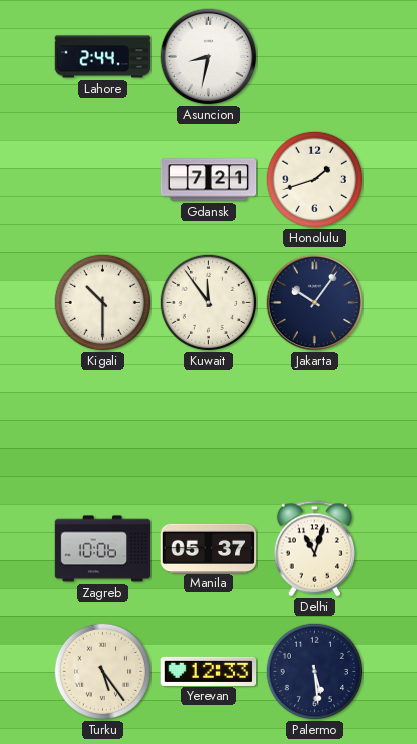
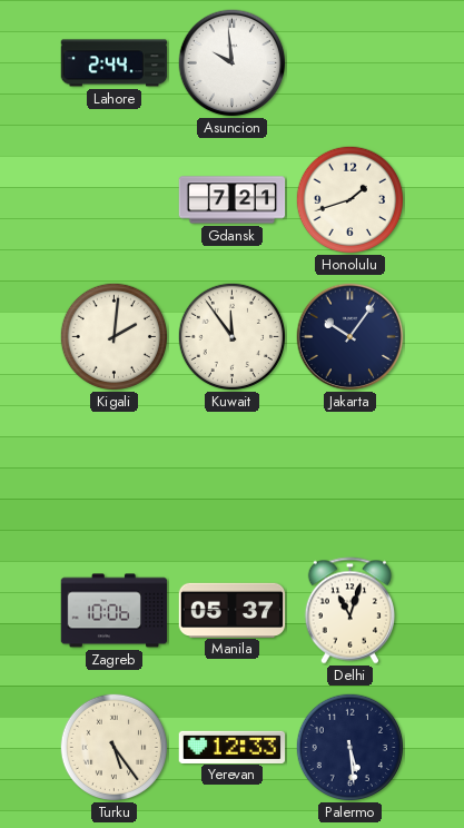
Asuncion: 8:32 -> 9:59 (233, 63)
Kigali: 10:30 -> 2:01 (113, 336)
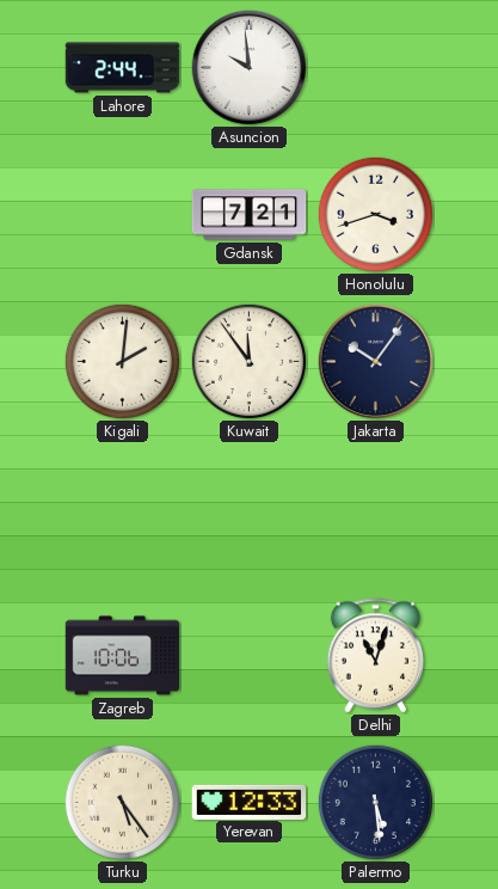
Honolulu: 1:42 -> 3:42 (375, 214)
Manila: 05:37 -> none (233, 610)
